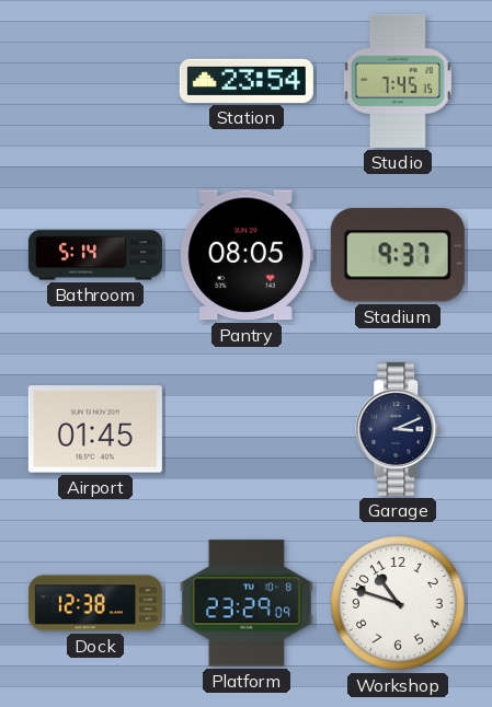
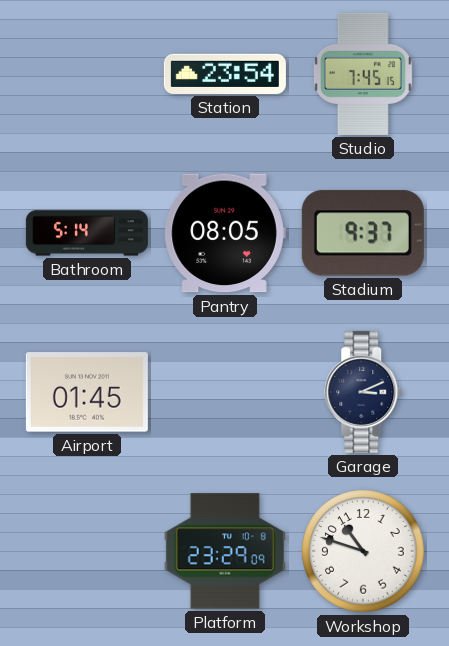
Dock: 12:38 -> none (95, 603)
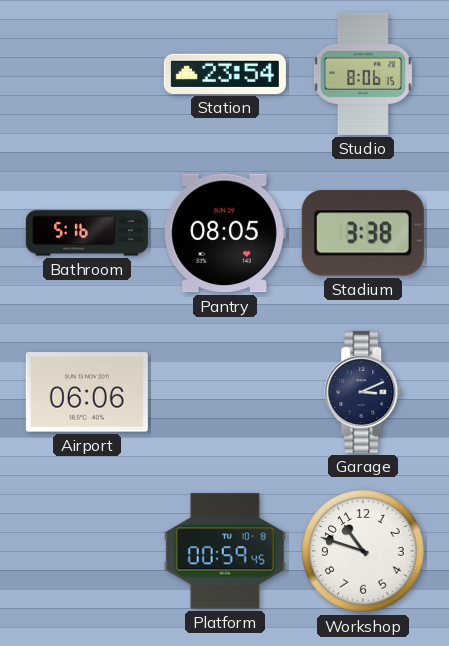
Studio: 7:45 -> 8:06 (363, 74)
Bathroom: 5:14 -> 5:16 (87, 233)
Stadium: 9:37 -> 3:38 (363, 233)
Airport: 01:45 -> 06:06 (87, 392)
Platform: 23:29 -> 00:59 (225, 551)
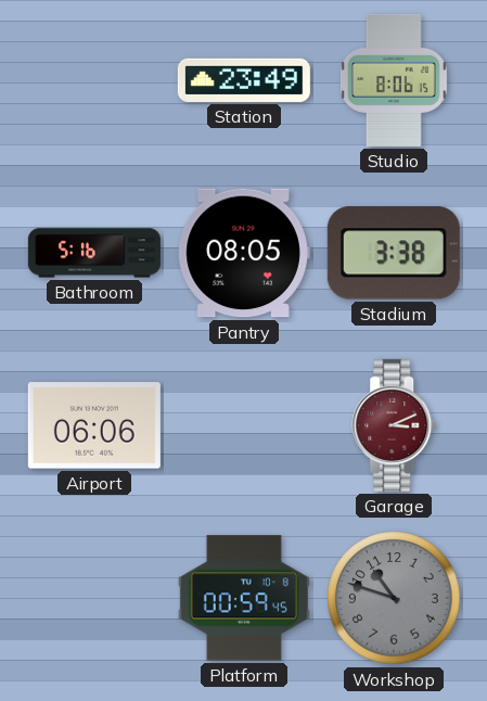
Station: 23:54 -> 23:49 (244, 80)
Garage dial: navy -> burgundy (395, 425)
Workshop dial: white -> grey (394, 598)
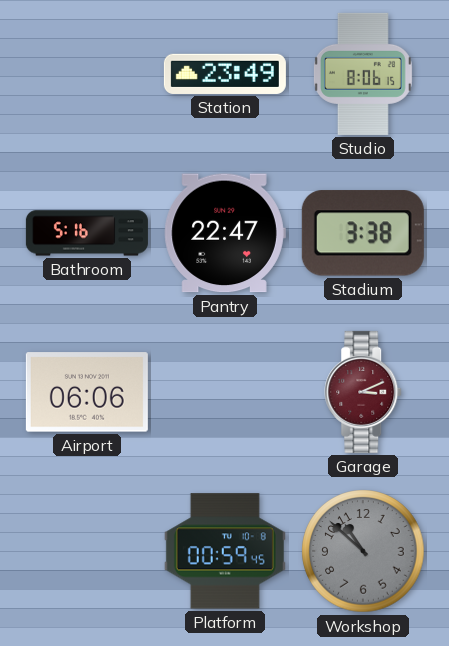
Pantry: 08:05 -> 22:47 (225, 233)
Workshop: 10:48 -> 10:52 (363, 551)
